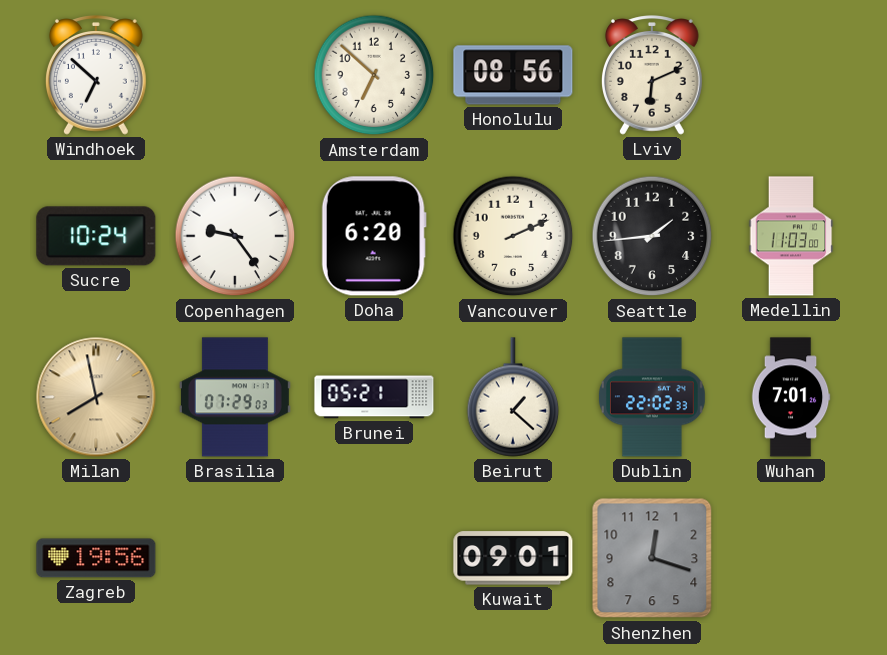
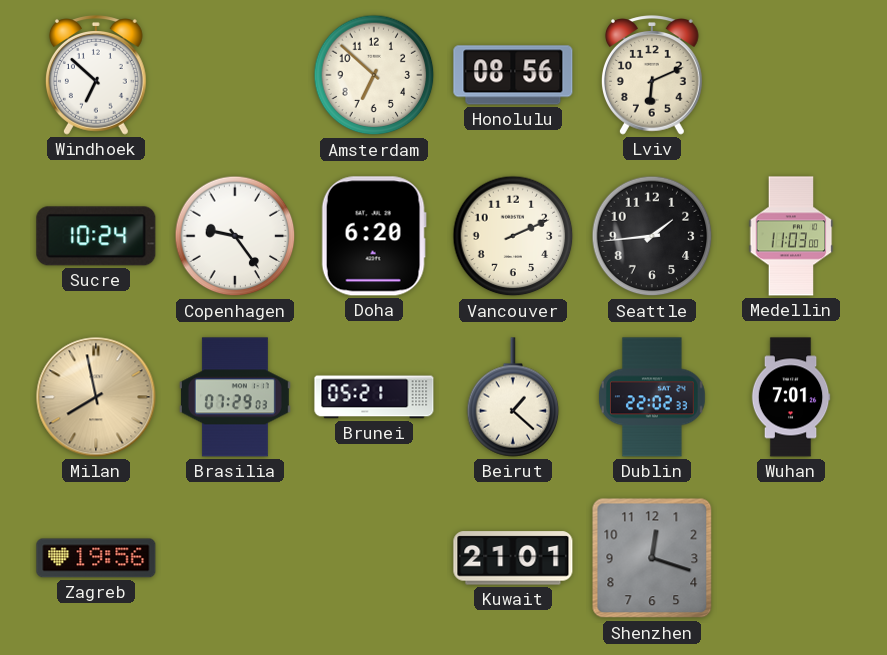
Kuwait: 09:01 -> 21:01 (513, 558)
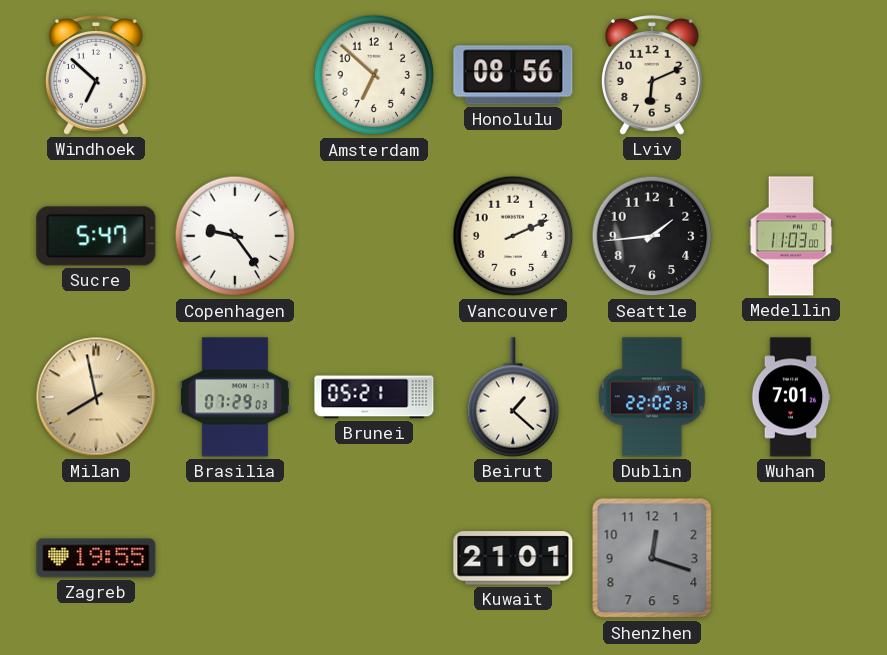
Sucre: 10:24 -> 5:47 (96, 236)
Doha: 6:20 -> none (374, 236)
Zagreb: 19:56 -> 19:55 (96, 558)
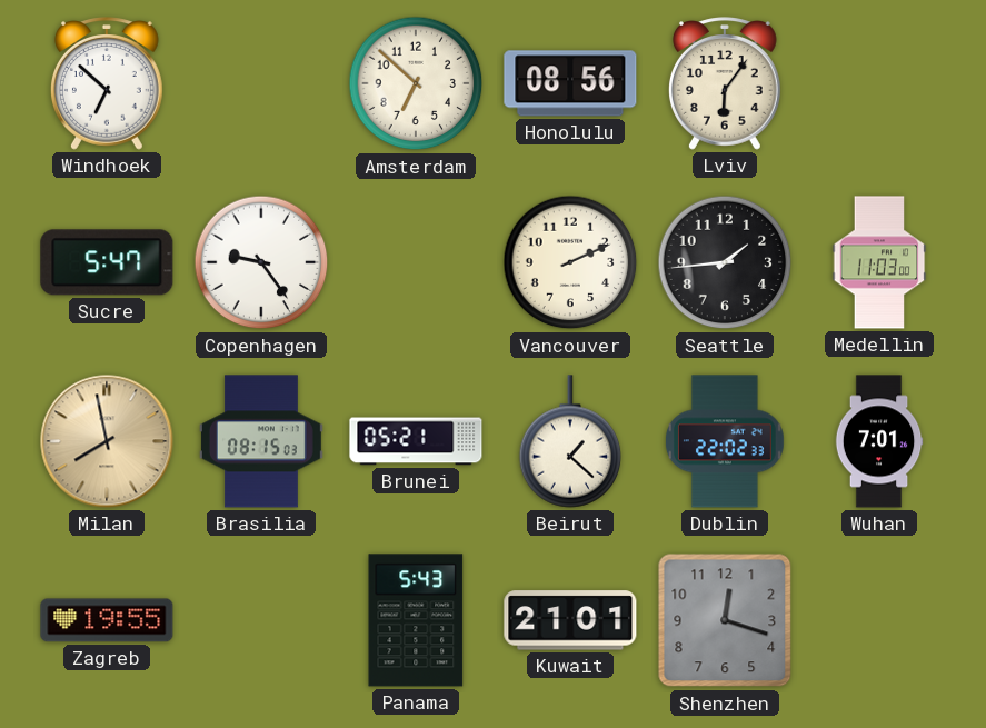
Lviv: 6:11 -> 6:06 (725, 83)
Brasilia: 07:29 -> 08:15 (261, 441)
Panama: none -> 5:43 (416, 620)
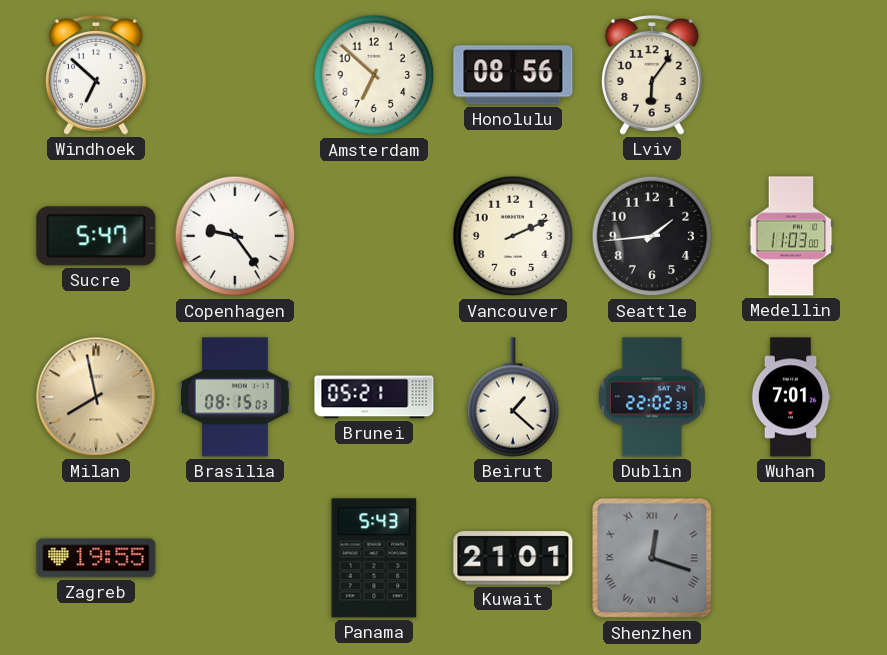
Shenzhen numerals: Arabic -> Roman (652, 558)
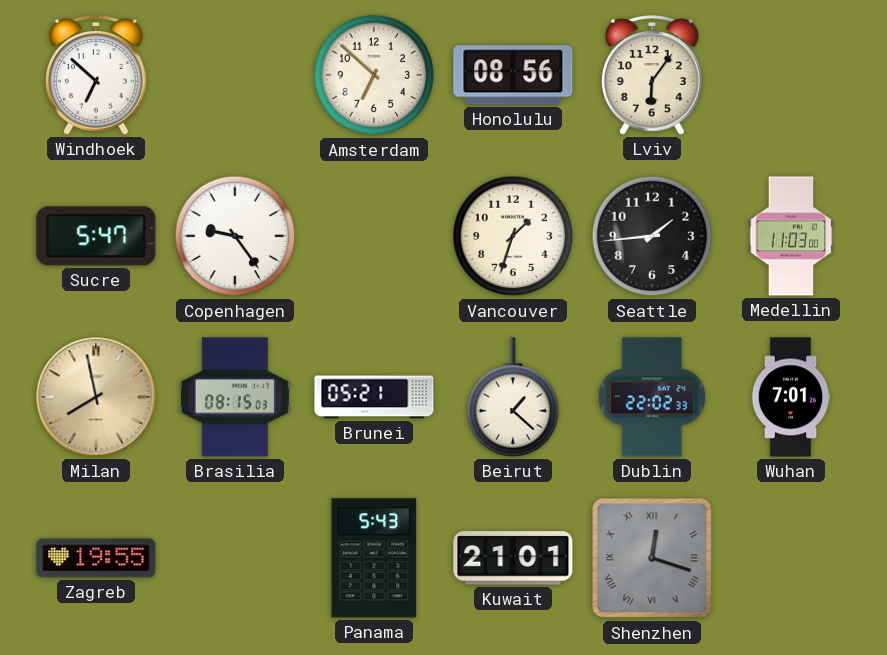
Vancouver: 2:11 -> 1:33 (513, 236)
